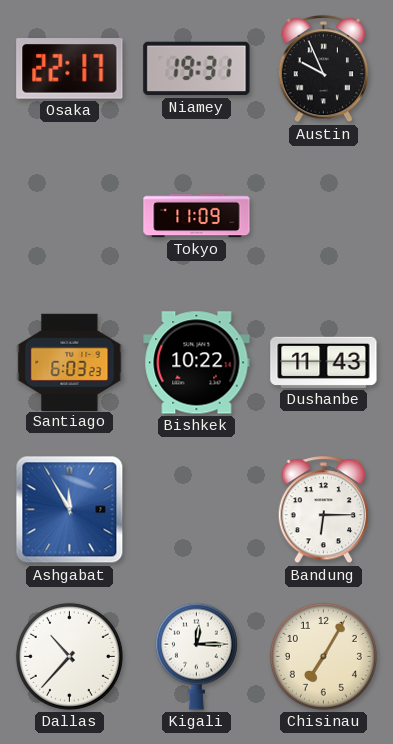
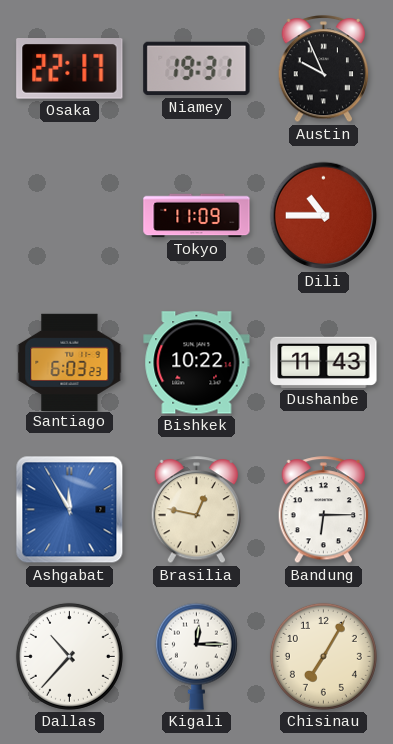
Dili: none -> 10:45 (324, 216)
Brasilia: none -> 12:47 (197, 510)
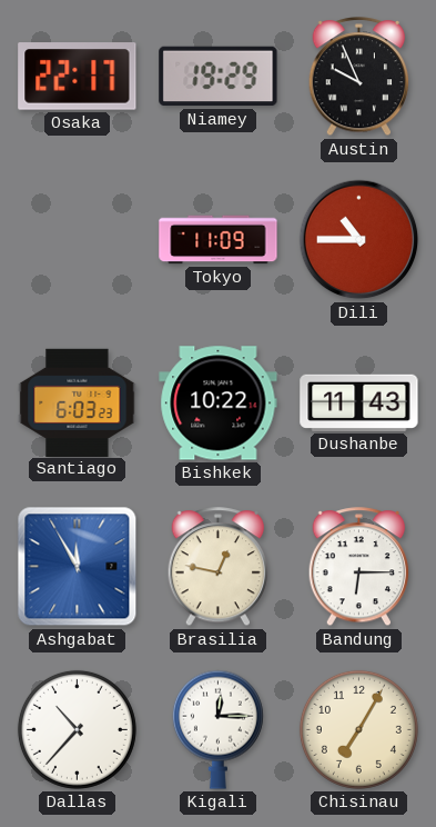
Niamey: 19:31 -> 19:29 (219, 77)
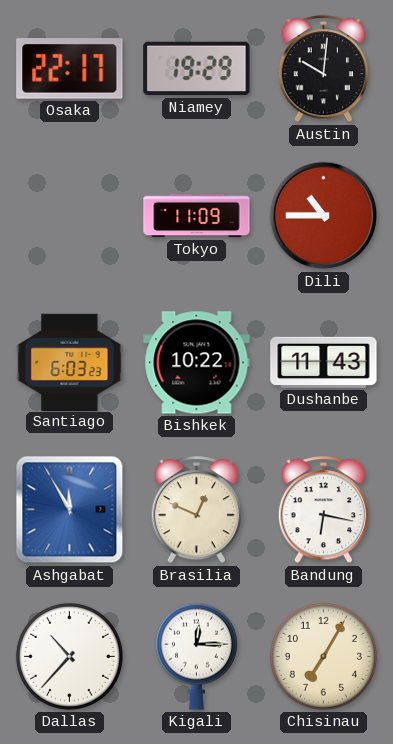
Austin: 9:56 -> 10:01 (324, 69)
Brasilia: 12:47 -> 12:49 (197, 510)
Bandung: 6:15 -> 6:17 (324, 510)
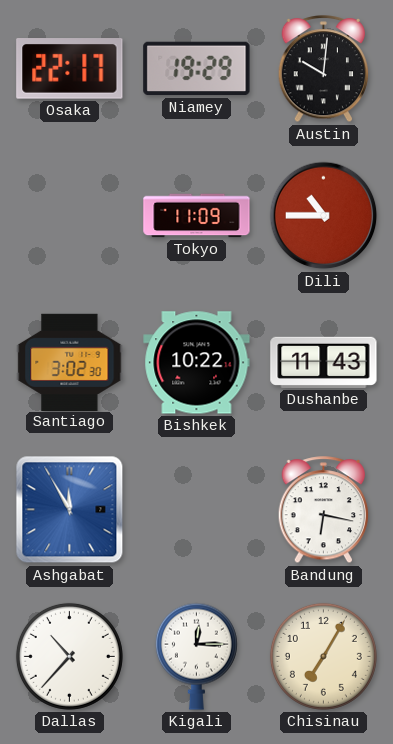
Santiago: 6:03 -> 3:02 (70, 362)
Brasilia: 12:49 -> none (197, 510)
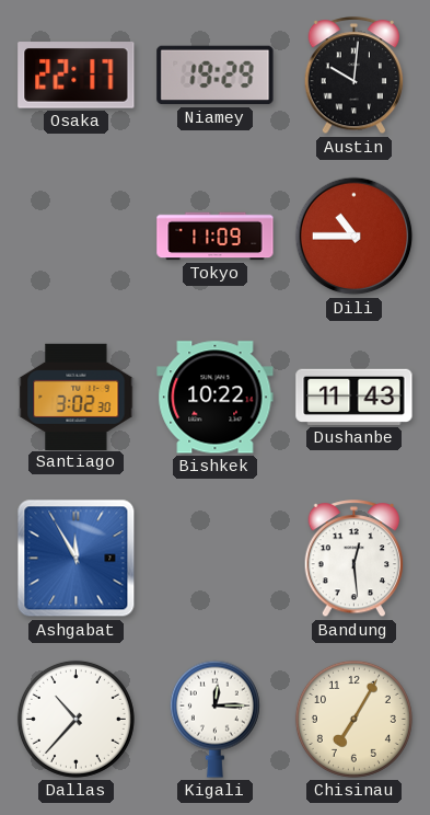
Bandung: 6:17 -> 12:29 (355, 559)
